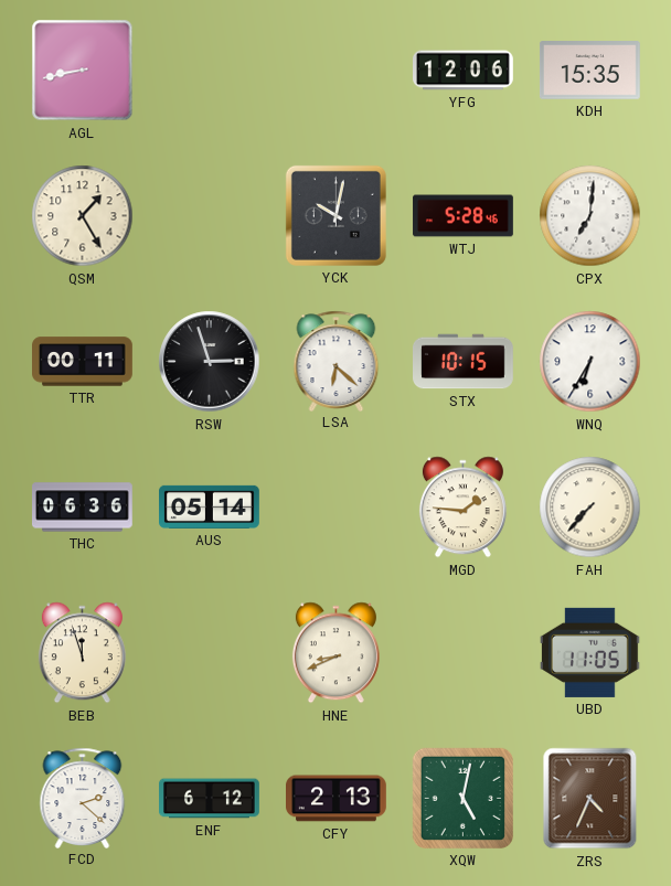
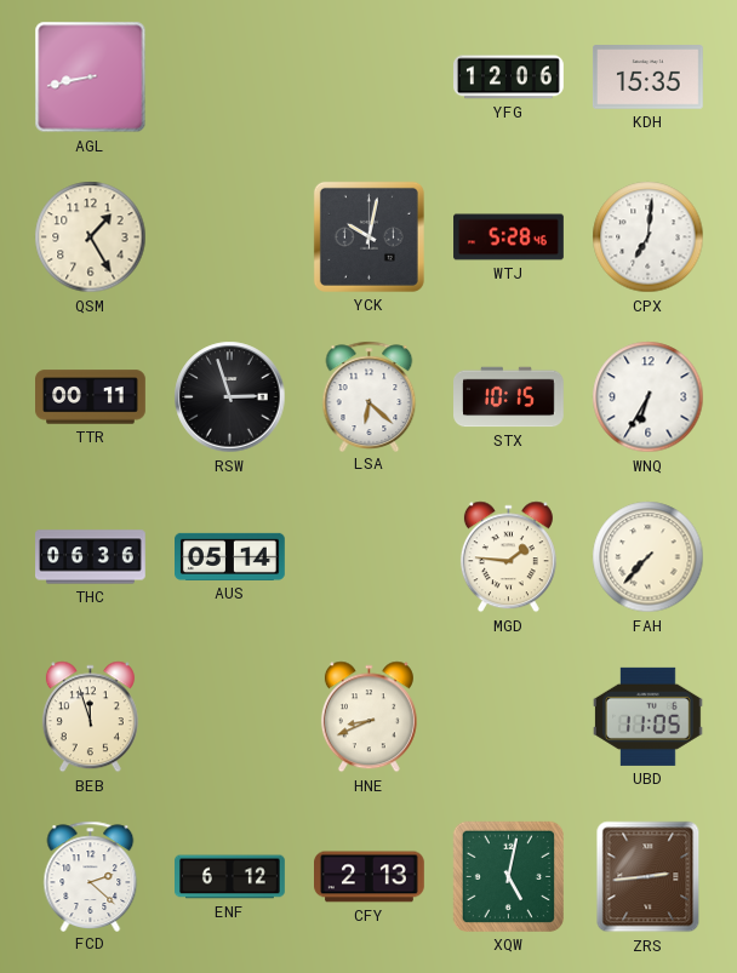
ZRS: 4:34 -> 2:44 (649, 877)
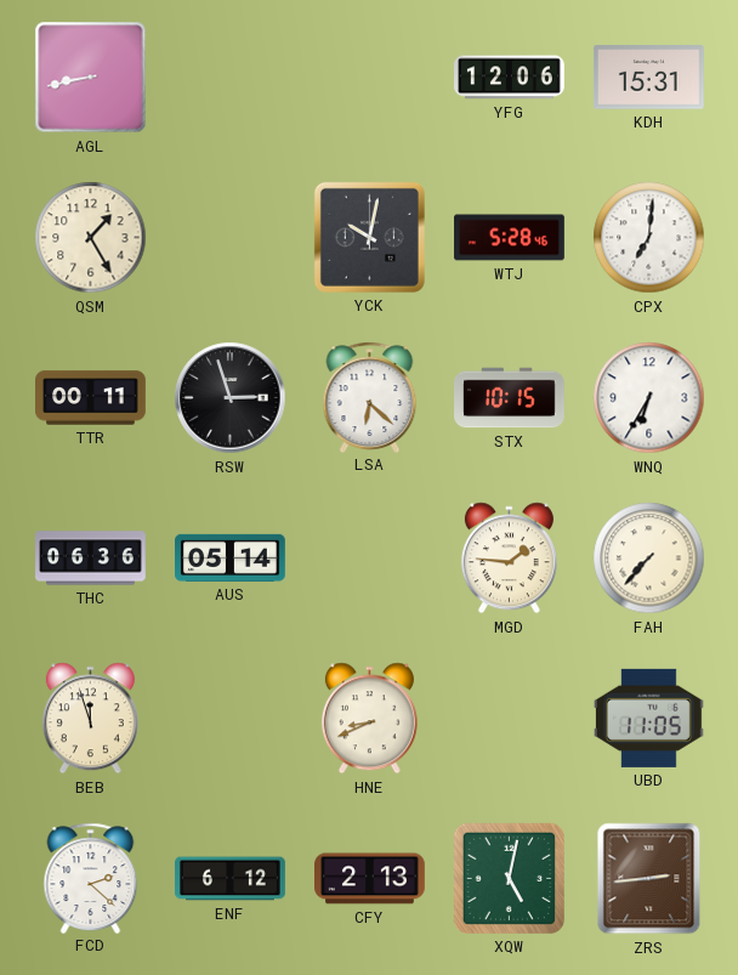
KDH: 15:35 -> 15:31 (649, 78)
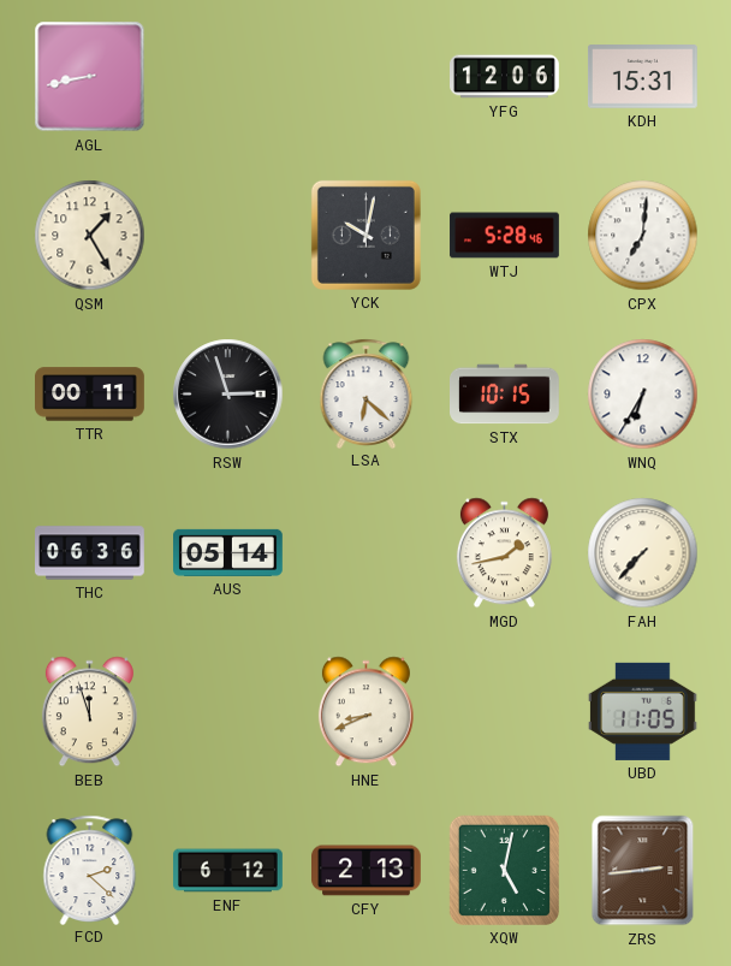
MGD: 1:46 -> 1:43 (504, 553)
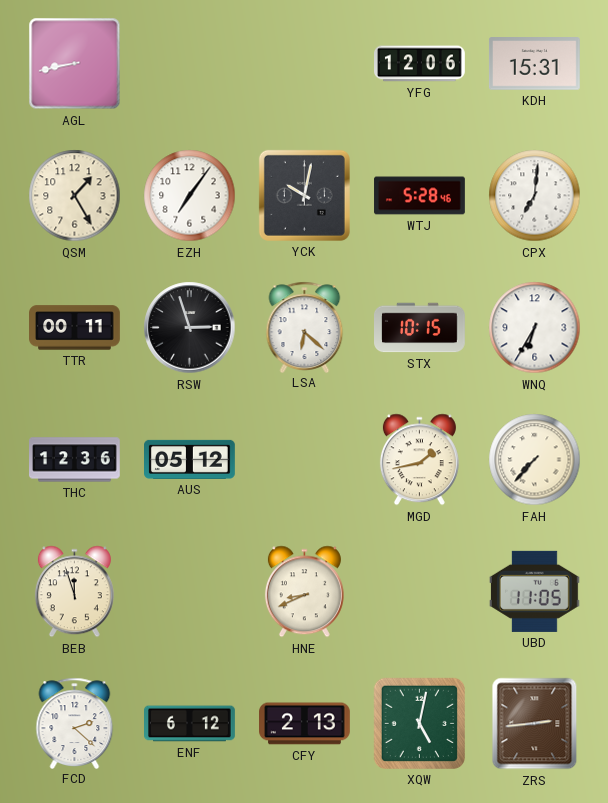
EZH: none -> 7:06 (190, 196)
THC: 06:36 -> 12:36 (75, 460)
AUS: 05:14 -> 05:12 (190, 459)
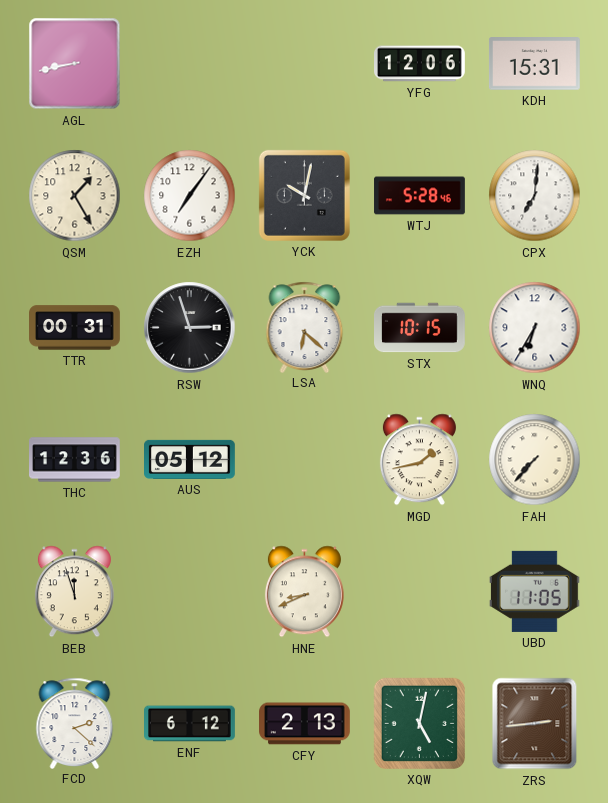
TTR: 00:11 -> 00:31 (75, 328)
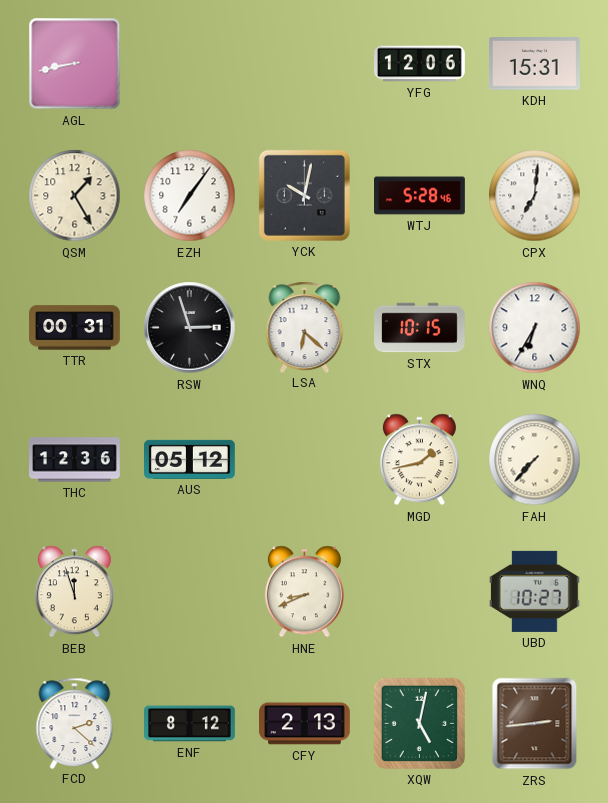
UBD: 11:05 -> 10:27 (534, 591)
ENF: 6:12 -> 8:12 (190, 724)
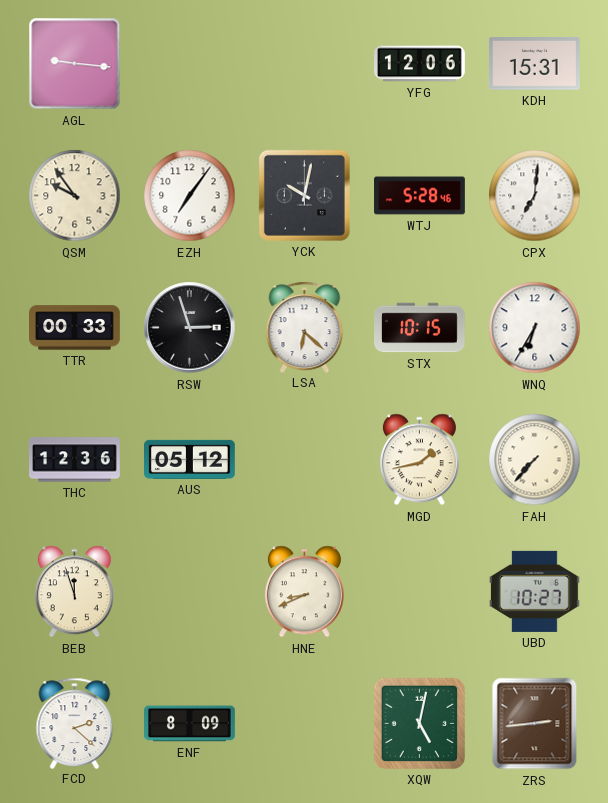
AGL: 8:43 -> 9:16 (75, 64)
QSM: 1:25 -> 9:54 (75, 196)
TTR: 00:31 -> 00:33 (75, 328)
ENF: 8:12 -> 8:09 (190, 724)
CFY: 2:13 -> none (305, 724)
